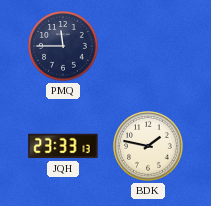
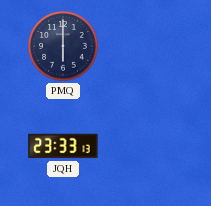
PMQ: 11:45 -> 6:00 (63, 46)
BDK: 1:47 -> none (148, 146)
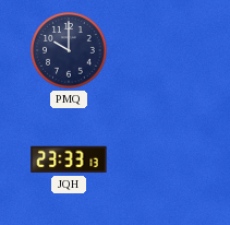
PMQ: 6:00 -> 10:00 (69, 50)
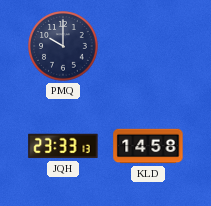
KLD: none -> 14:58 (148, 146)
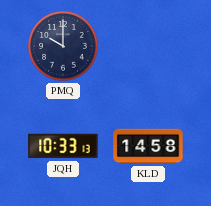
JQH: 23:33 -> 10:33 (63, 146)
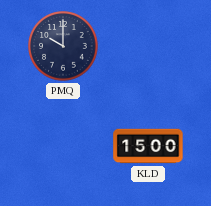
JQH: 10:33 -> none (63, 146)
KLD: 14:58 -> 15:00 (148, 146)
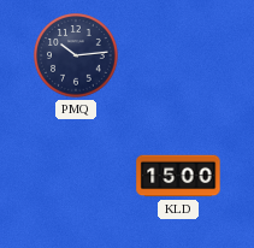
PMQ: 10:00 -> 10:14 (76, 55)
